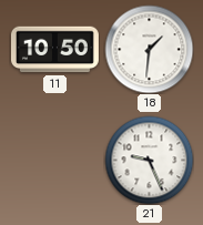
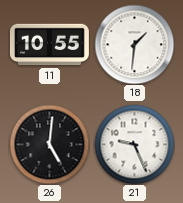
11: 10:50 -> 10:55 (49, 45)
26: none -> 5:01 (49, 144)
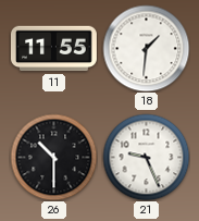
11: 10:55 -> 11:55 (53, 49)
26: 5:01 -> 10:30 (53, 157)
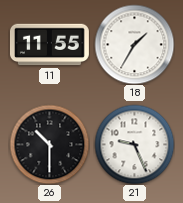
18: 1:31 -> 1:35 (134, 44)
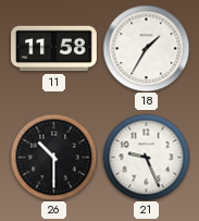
11: 11:55 -> 11:58 (53, 49)
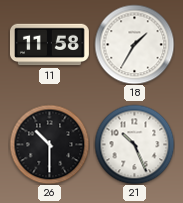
21: 9:26 -> 10:26 (134, 144)
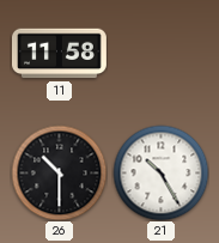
18: 1:35 -> none (134, 44)
21: 10:26 -> 10:25 (160, 172)
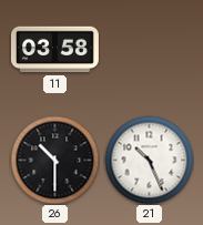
11: 11:58 -> 03:58 (54, 50)
21: 10:25 -> 10:26 (149, 160)
